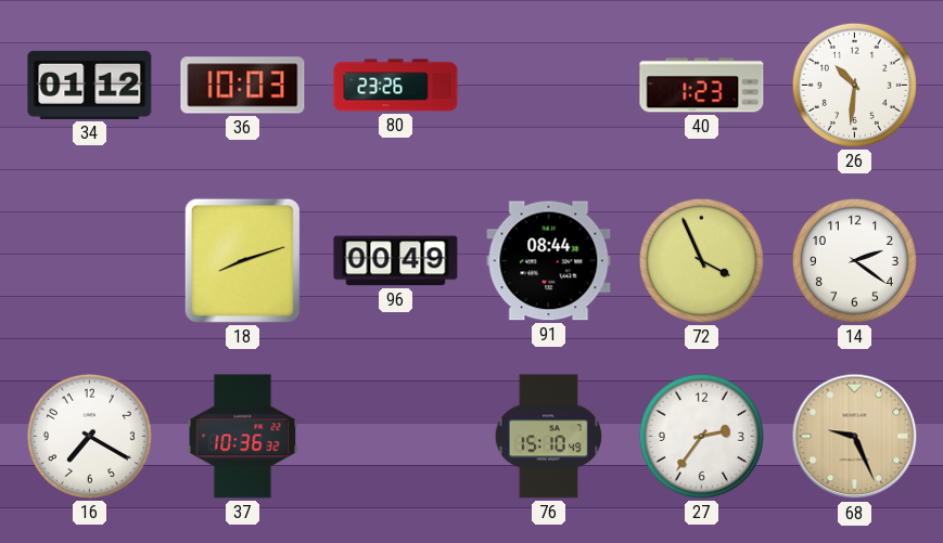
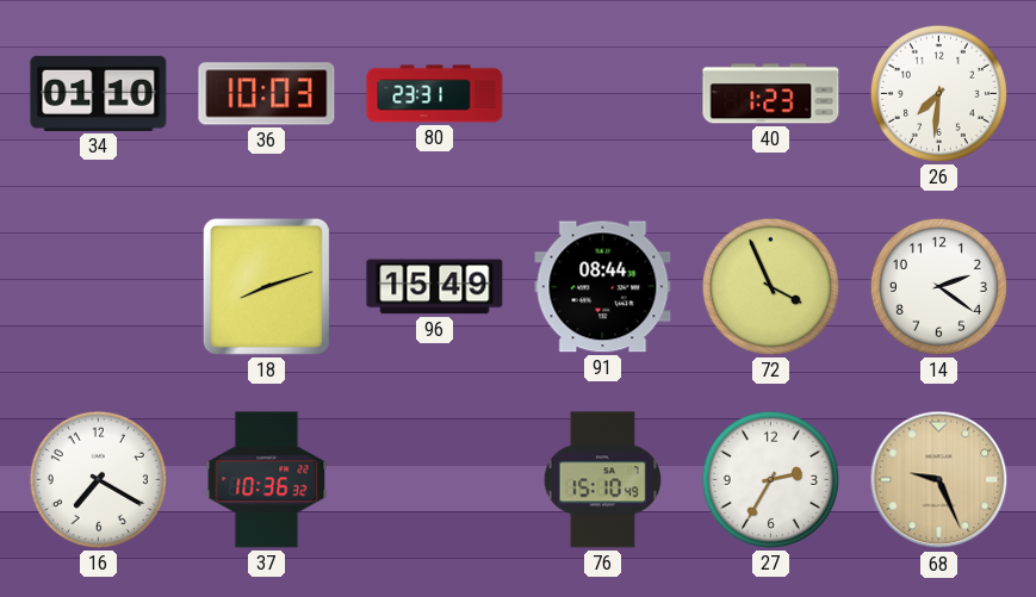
34: 01:12 -> 01:10 (99, 93)
80: 23:26 -> 23:31 (435, 94)
26: 10:31 -> 7:31 (938, 93)
96: 00:49 -> 15:49 (435, 287)
27: 2:36 -> 2:35 (770, 479)
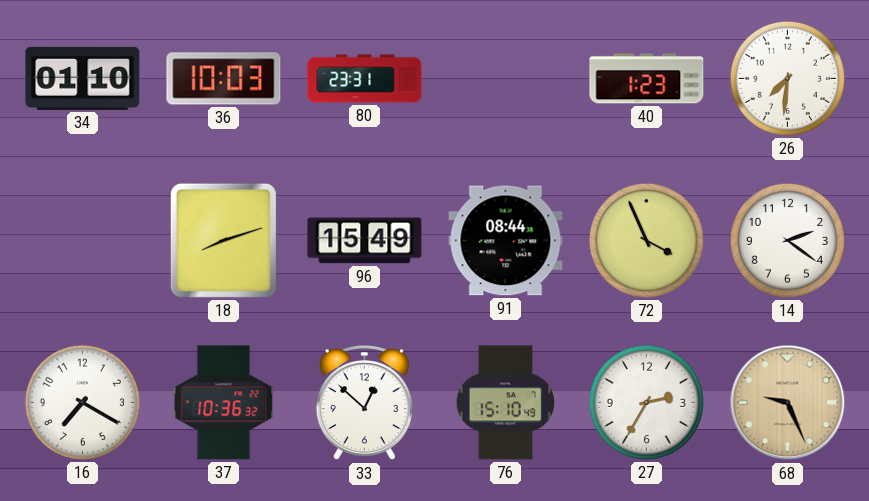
33: none -> 12:52 (364, 403)
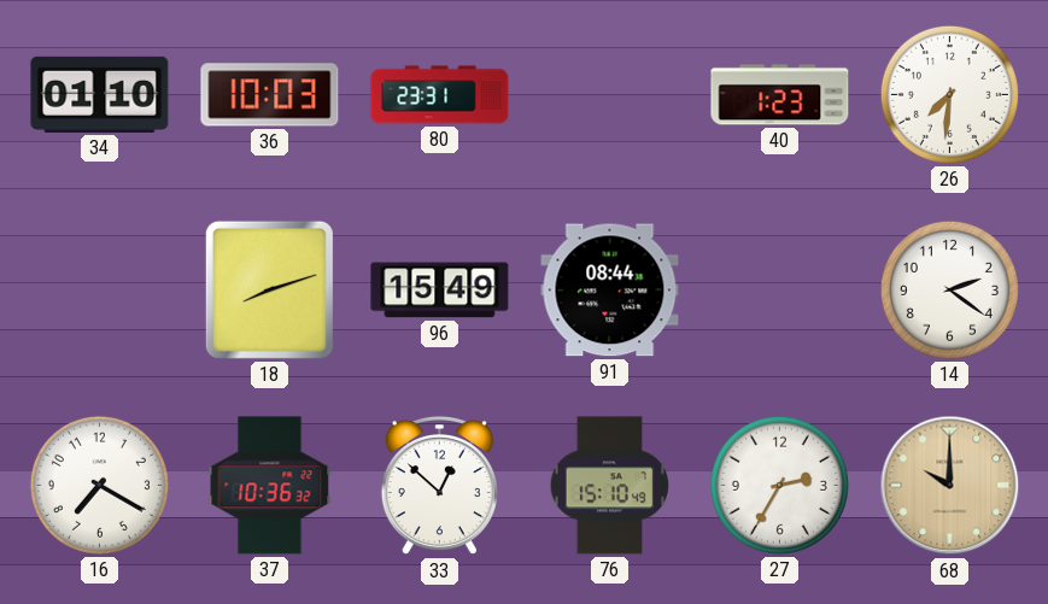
72: 3:56 -> none (646, 240)
68: 9:26 -> 10:00 (950, 486)
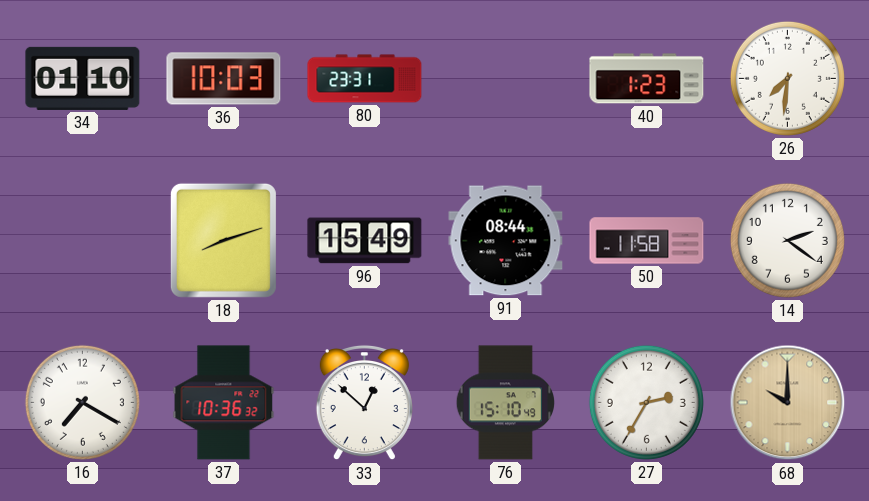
50: none -> 11:58 (647, 241)
